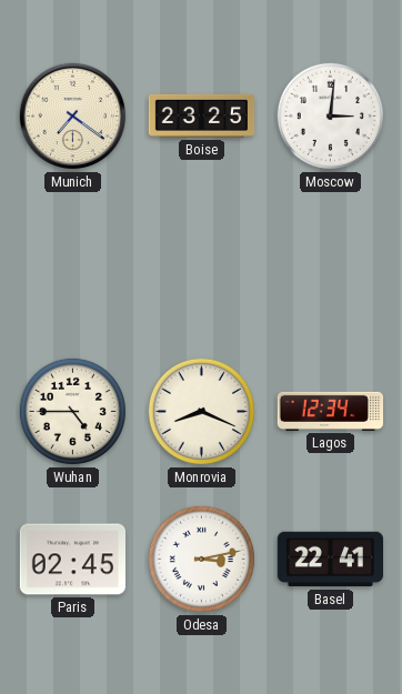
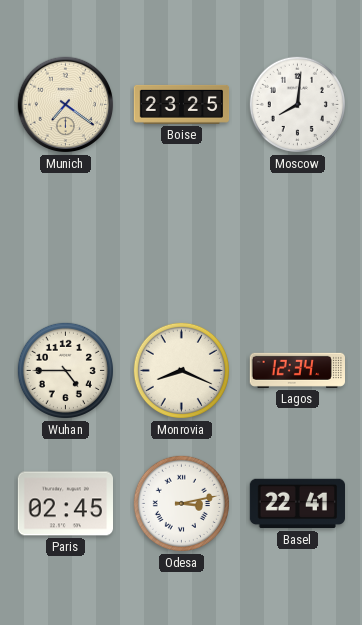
Moscow: 3:01 -> 8:01 (297, 104)
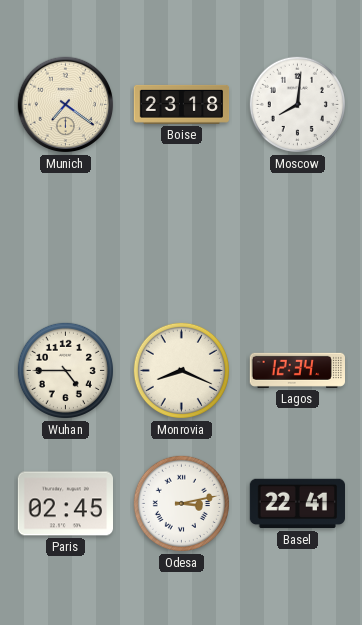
Boise: 23:25 -> 23:18 (182, 104)
